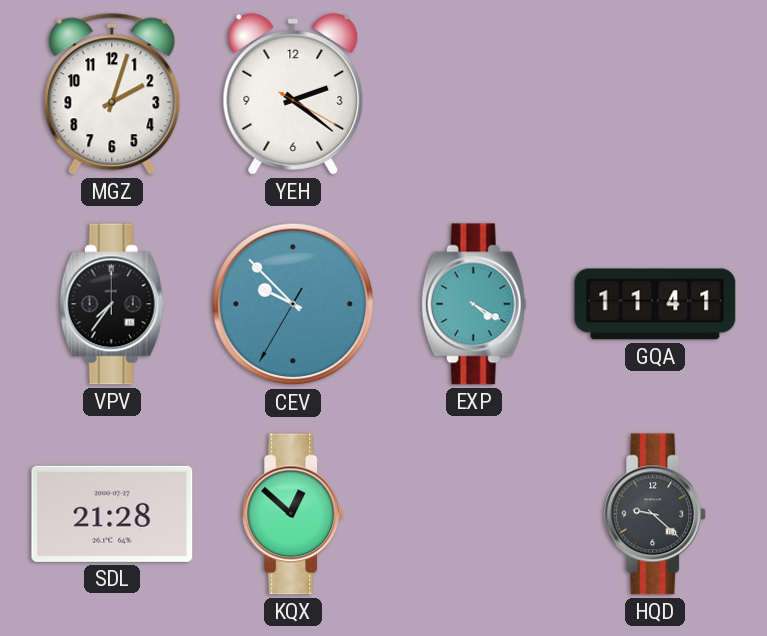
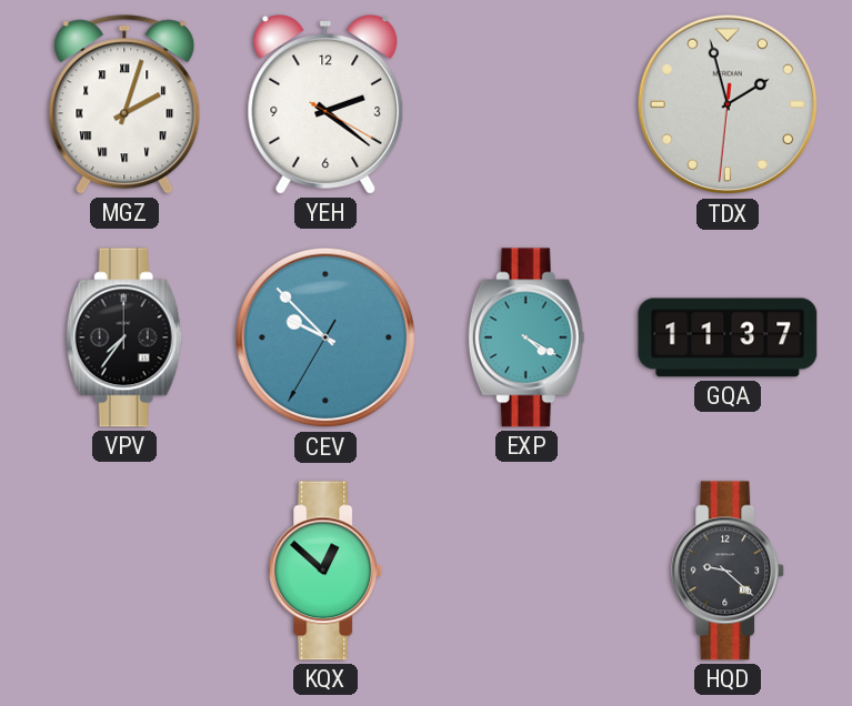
MGZ numerals: Arabic -> Roman (124, 104)
TDX: none -> 1:57 (728, 104)
GQA: 11:41 -> 11:37 (728, 337)
SDL: 21:28 -> none (112, 514)
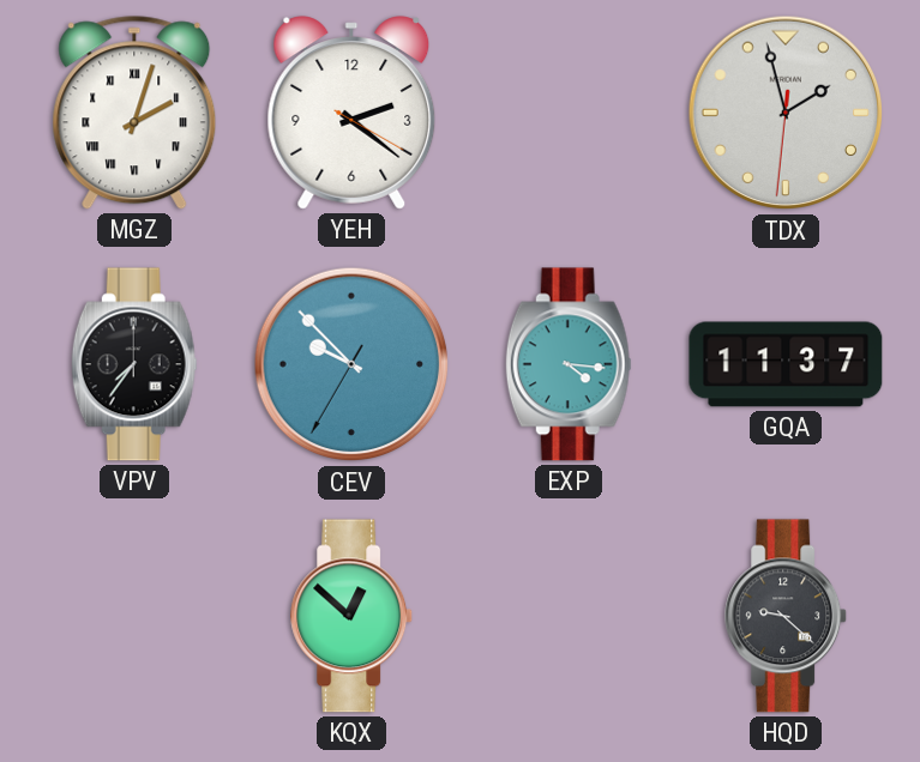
EXP: 4:20 -> 4:16 (569, 364)
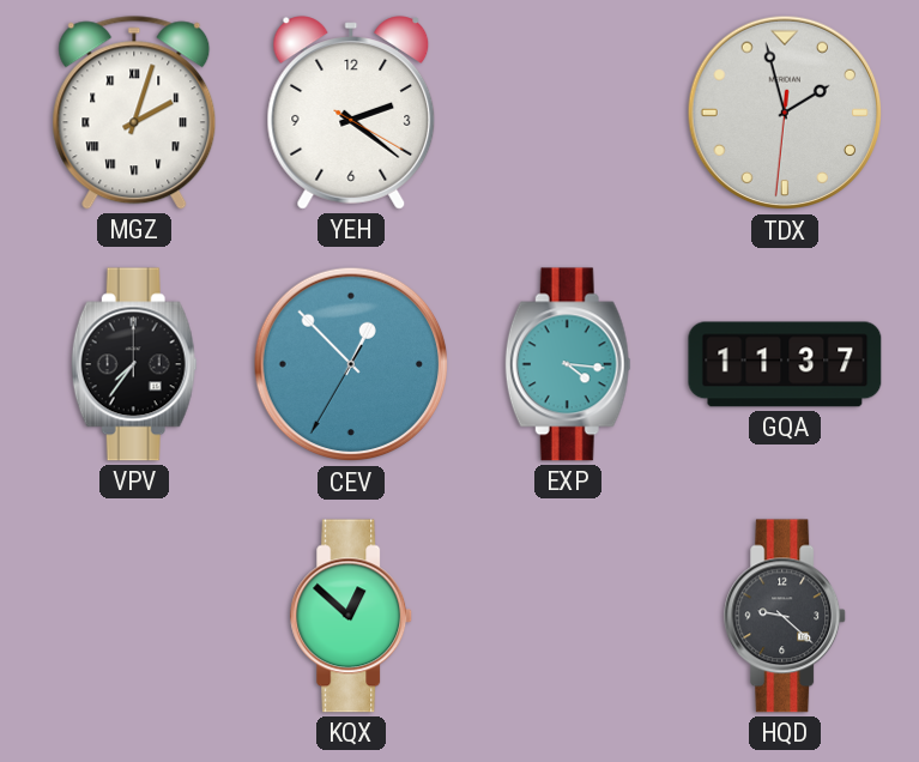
CEV: 9:52 -> 12:52 (351, 364)
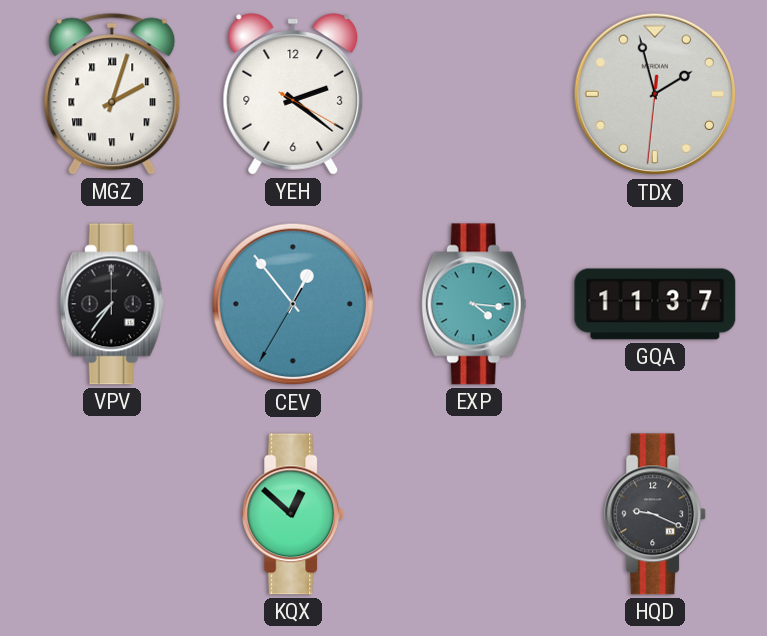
CEV: 12:52 -> 12:53 (293, 304)
HQD: 9:22 -> 9:19 (656, 514)
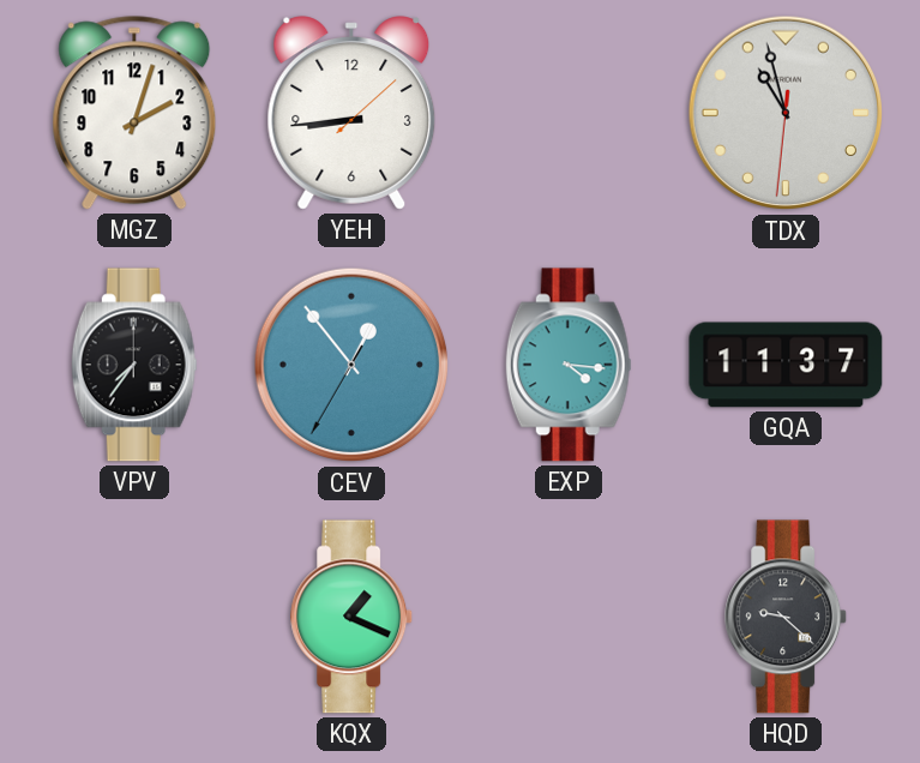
MGZ numerals: Roman -> Arabic (134, 113)
YEH: 2:21 -> 8:44 (351, 113)
TDX: 1:57 -> 10:57 (786, 113)
KQX: 12:52 -> 1:19 (353, 617)
HQD: 9:19 -> 9:22 (787, 617)
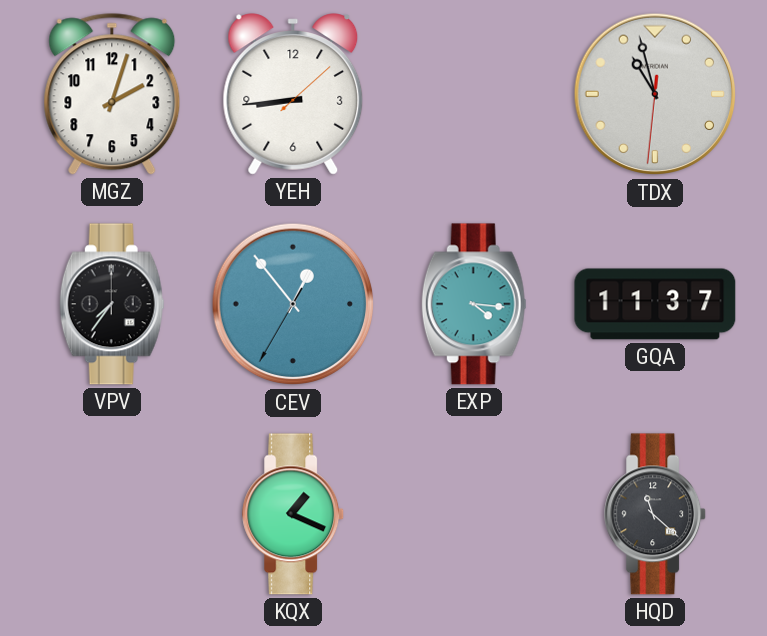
HQD: 9:22 -> 11:22 (656, 514)
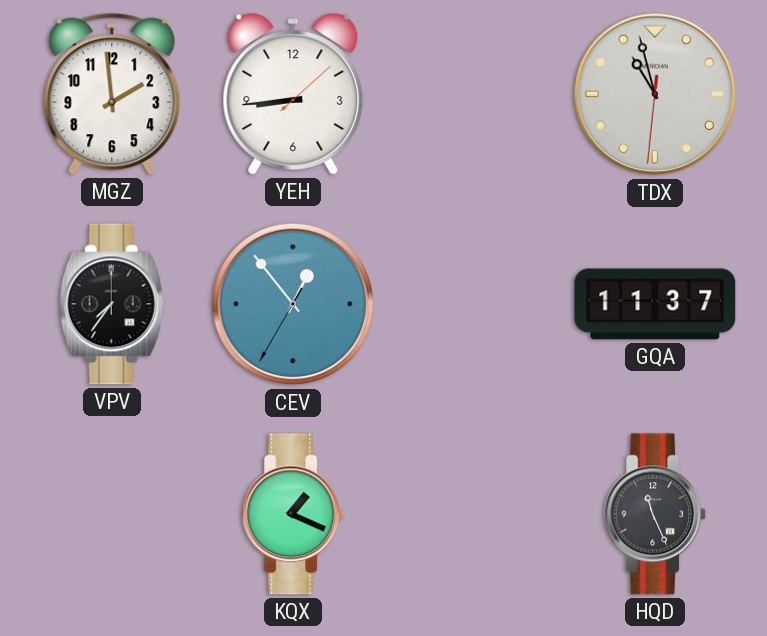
MGZ: 2:03 -> 1:59 (112, 94)
EXP: 4:16 -> none (474, 304)
HQD: 11:22 -> 11:26 (656, 514)
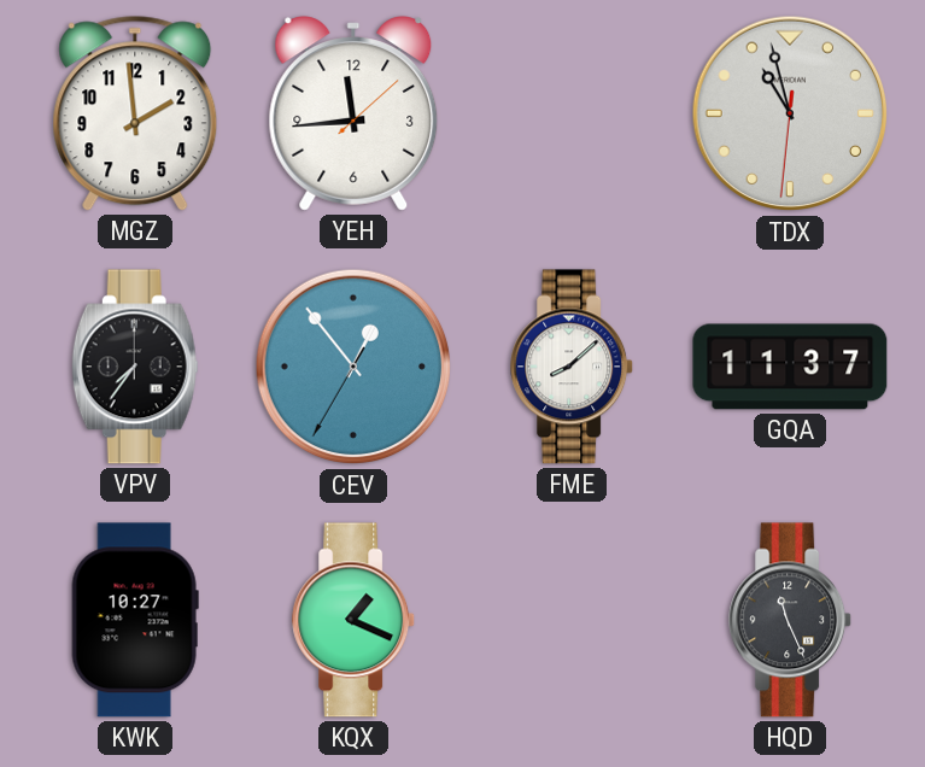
YEH: 8:44 -> 11:44 (353, 113)
FME: none -> 8:08 (573, 367)
KWK: none -> 10:27 (135, 620)
